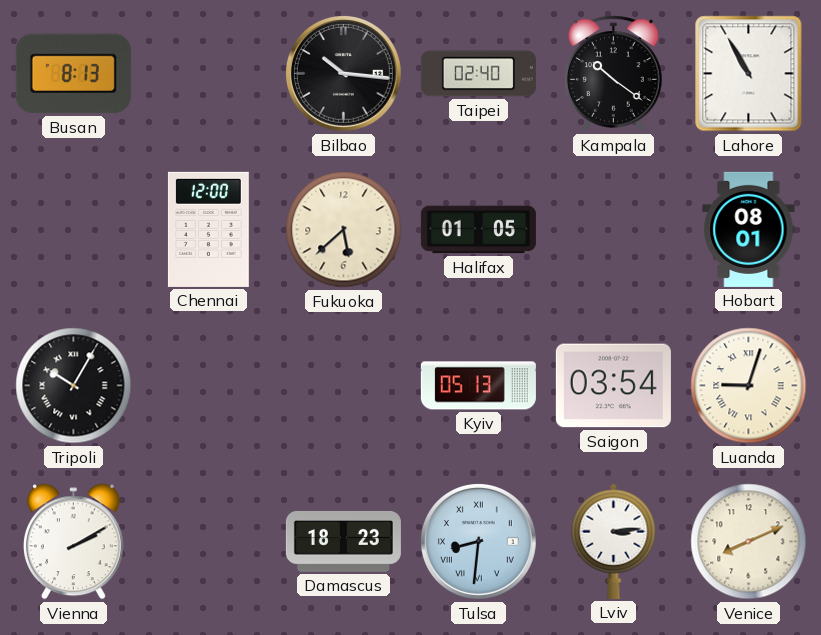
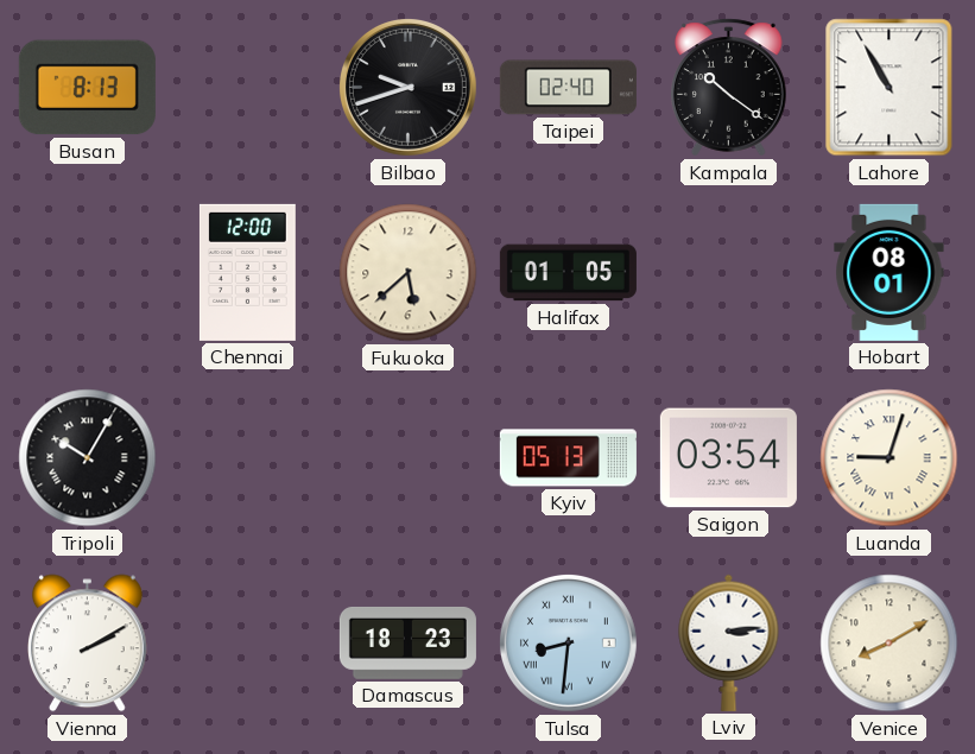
Bilbao: 10:16 -> 9:42 (407, 87)
Venice: 8:11 -> 8:10 (889, 644)
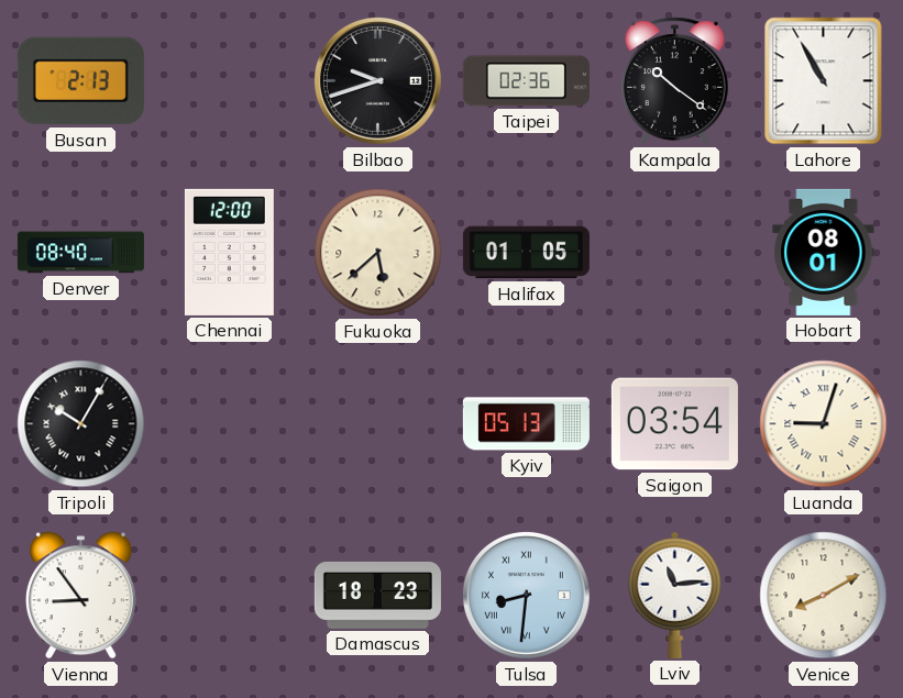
Busan: 8:13 -> 2:13 (80, 81)
Taipei: 02:40 -> 02:36 (526, 81)
Denver: none -> 08:40 (80, 253)
Vienna: 2:10 -> 8:54 (80, 596)
Lviv: 3:14 -> 11:14 (675, 595)
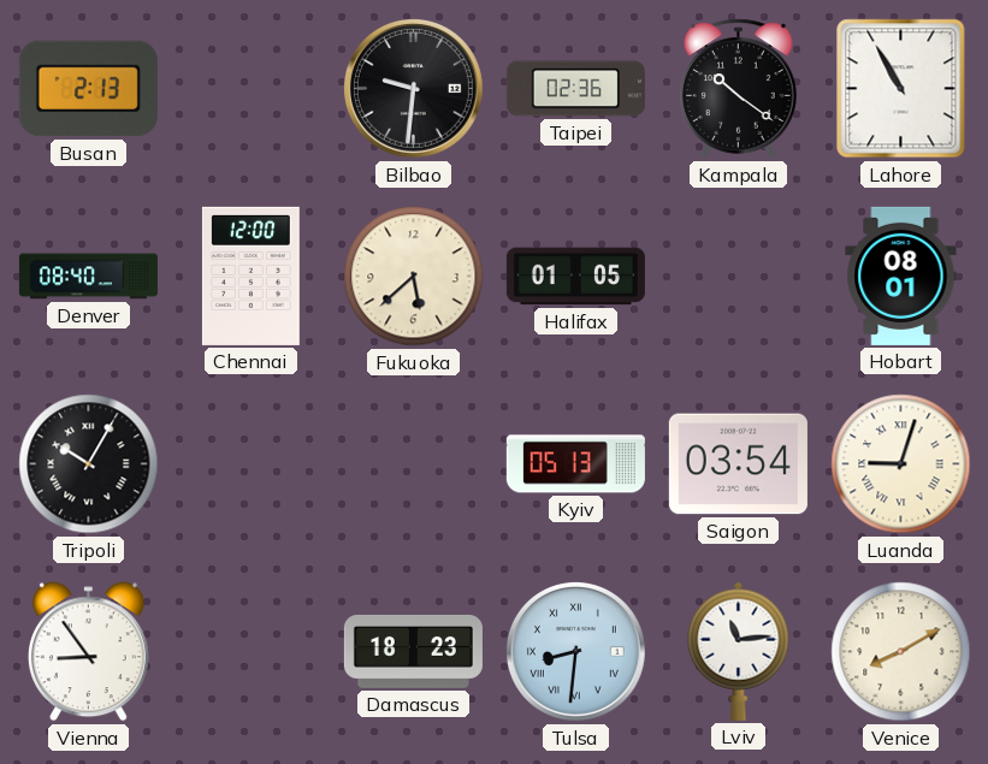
Bilbao: 9:42 -> 9:31 (413, 88)
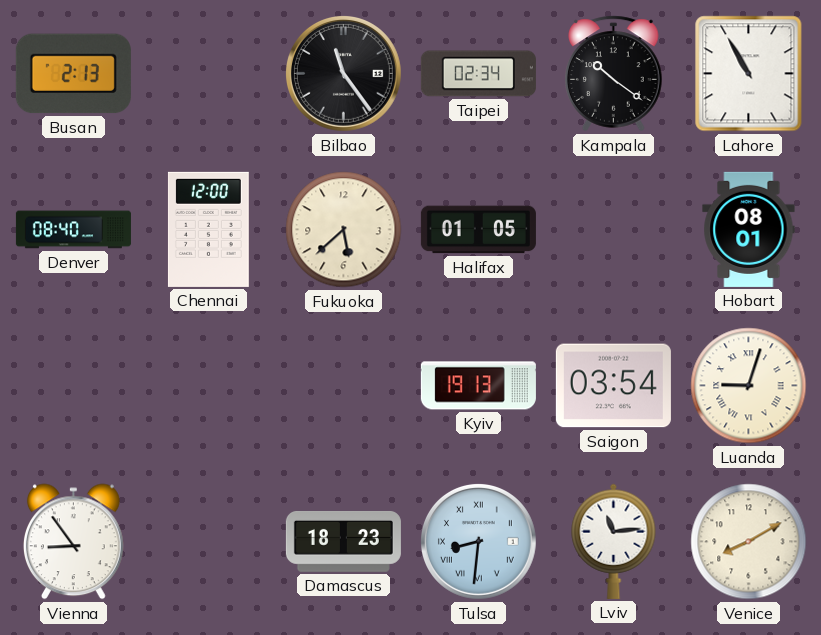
Bilbao: 9:31 -> 11:24 (343, 73)
Taipei: 02:36 -> 02:34 (478, 74)
Tripoli: 10:05 -> none (89, 464)
Kyiv: 05:13 -> 19:13 (478, 386)
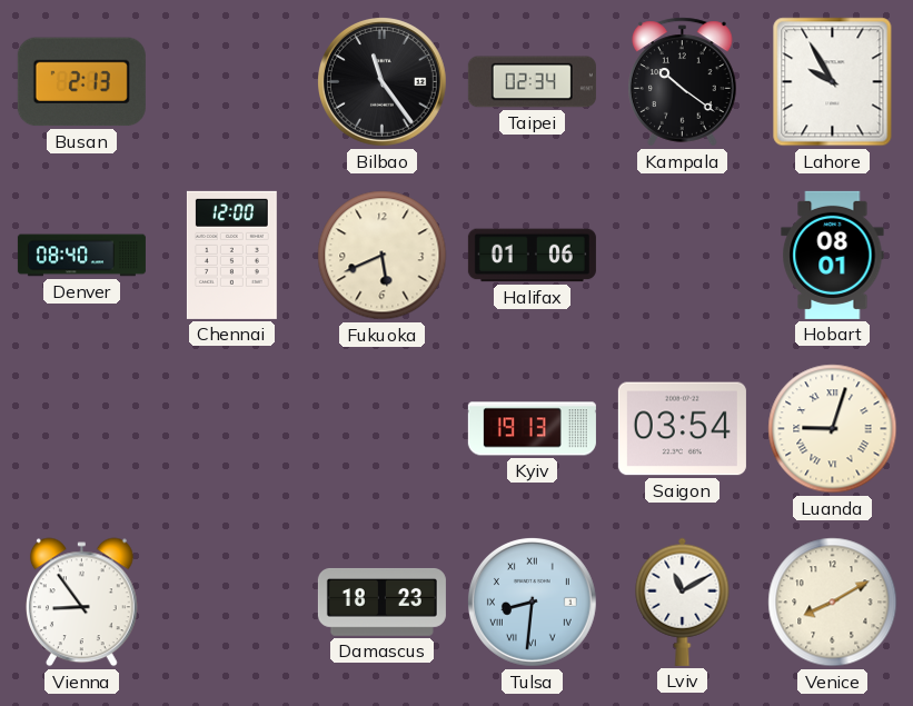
Lahore: 10:55 -> 9:55 (833, 82)
Fukuoka: 5:38 -> 5:41 (383, 256)
Halifax: 01:05 -> 01:06 (532, 256)
Lviv: 11:14 -> 11:10 (683, 601)
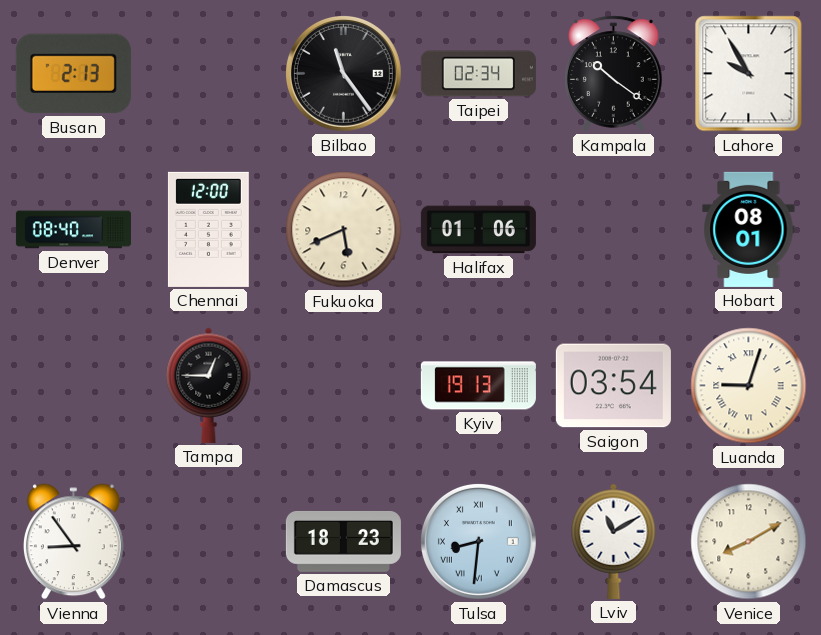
Tampa: none -> 12:45 (209, 385)
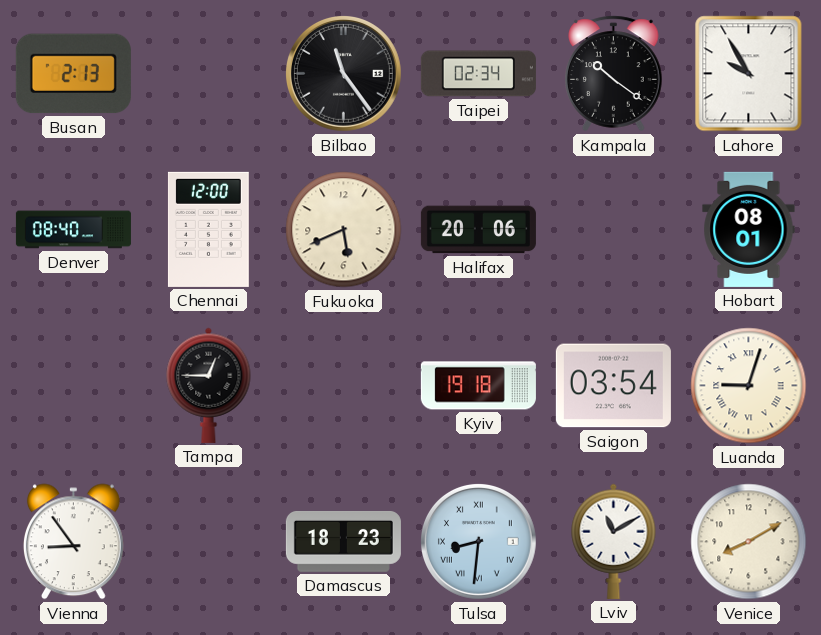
Halifax: 01:06 -> 20:06 (478, 230)
Kyiv: 19:13 -> 19:18 (478, 386)
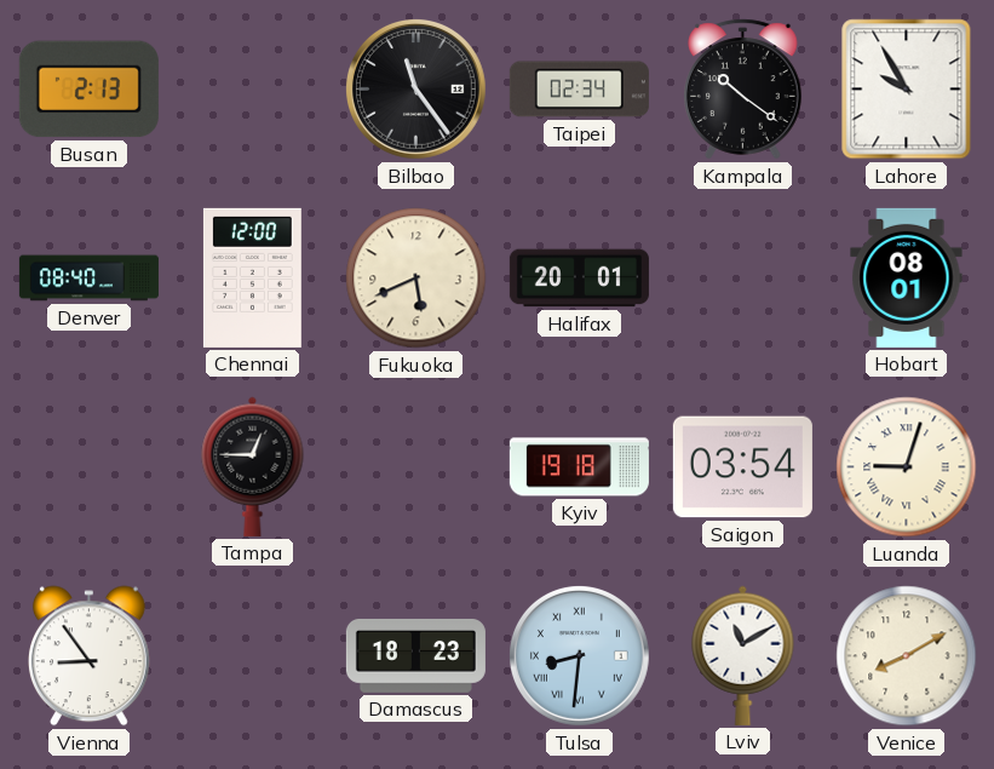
Halifax: 20:06 -> 20:01 (579, 279)
